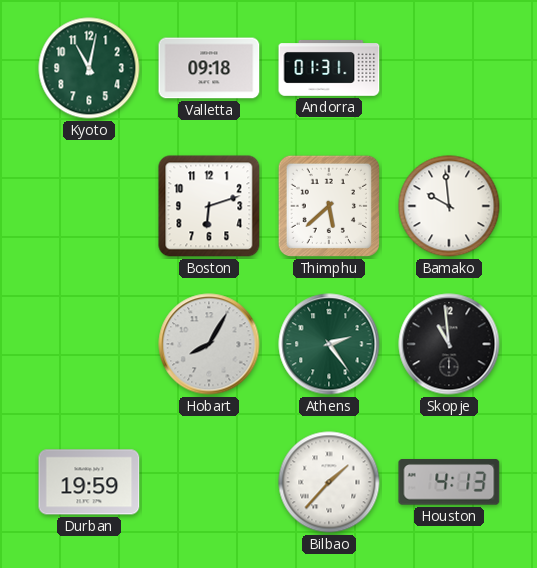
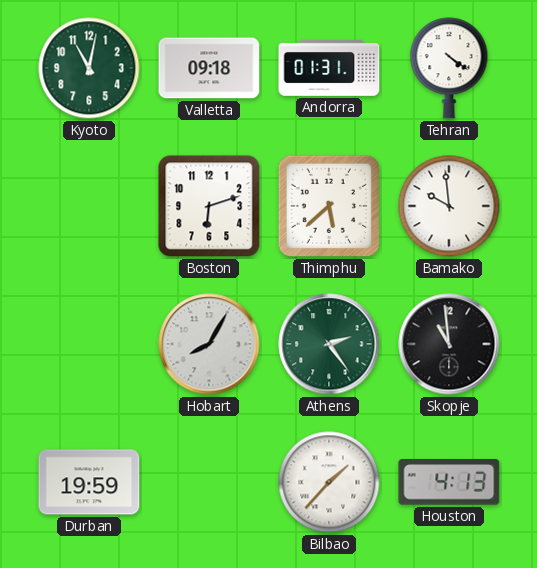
Tehran: none -> 4:21 (449, 68)
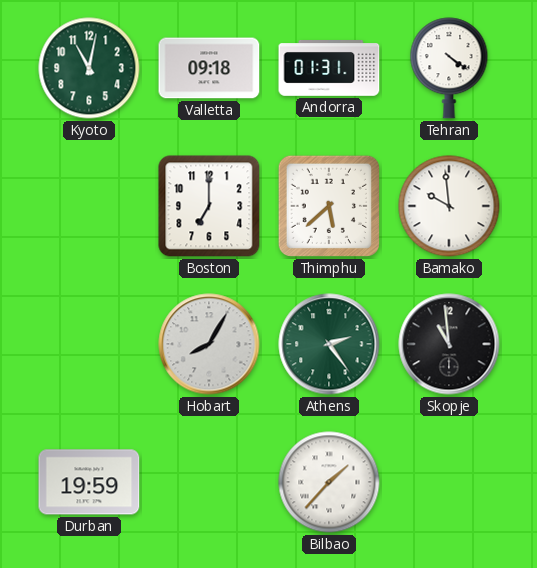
Boston: 6:12 -> 7:00 (209, 206)
Houston: 4:13 -> none (449, 482)
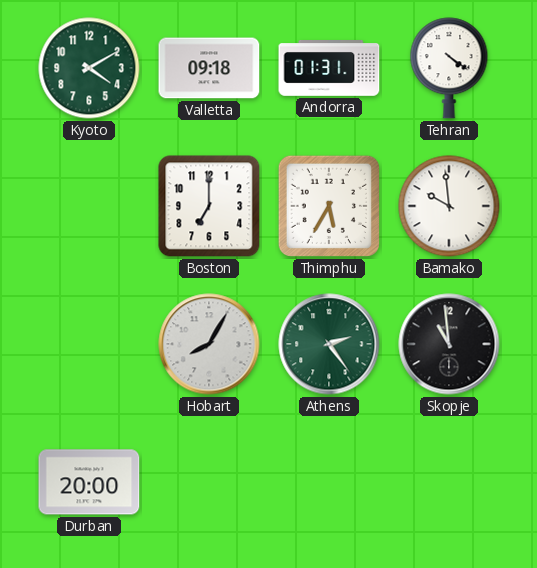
Kyoto: 11:02 -> 4:10 (89, 68)
Thimphu: 5:38 -> 5:35 (329, 206)
Durban: 19:59 -> 20:00 (89, 482)
Bilbao: 1:37 -> none (329, 482)
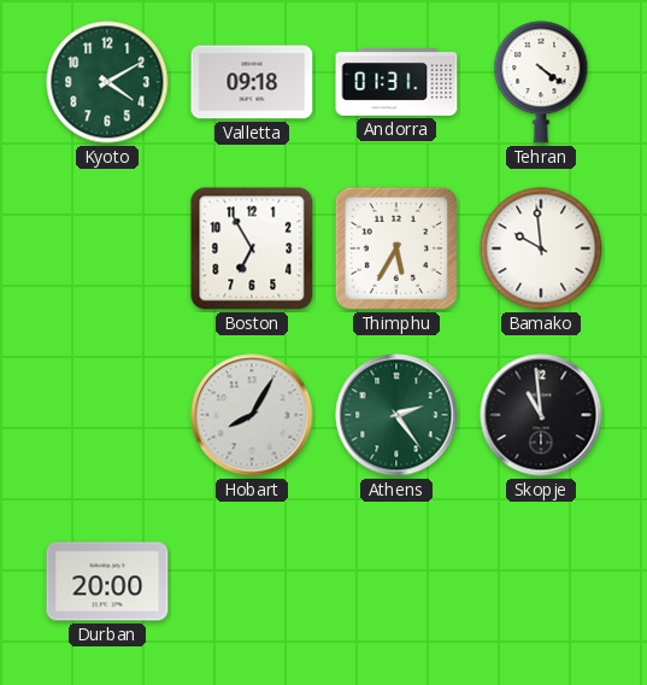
Boston: 7:00 -> 6:55 (252, 248)
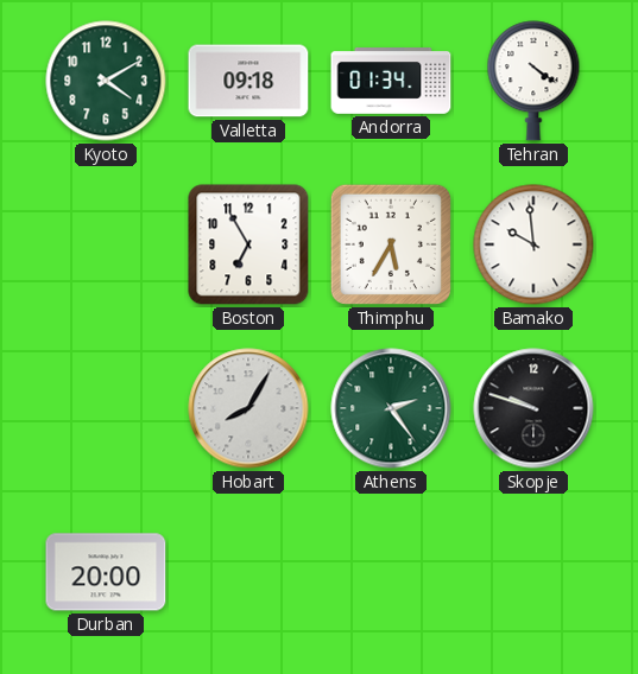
Andorra: 01:31 -> 01:34 (391, 81)
Skopje: 10:59 -> 9:48 (533, 408)
